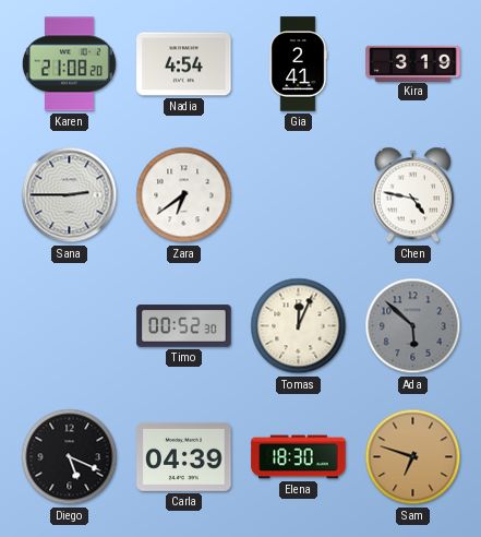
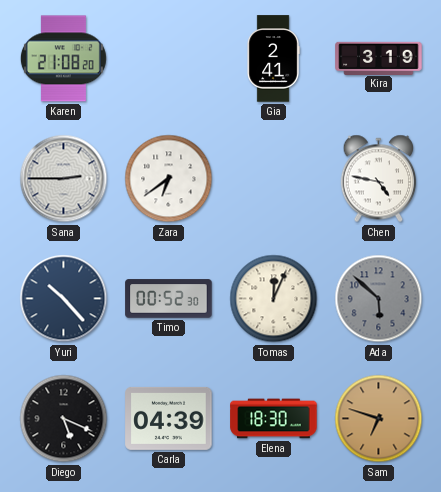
Nadia: 4:54 -> none (184, 64)
Yuri: none -> 10:23 (64, 299)
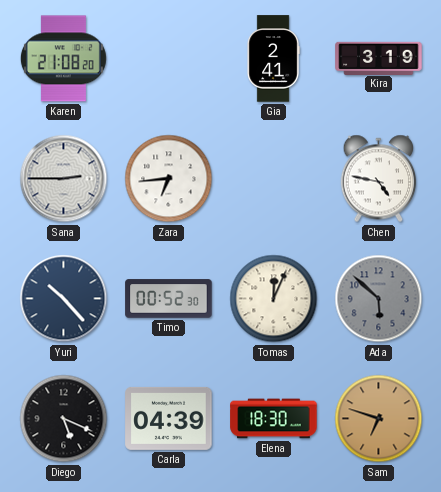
Zara: 6:39 -> 6:44 (169, 179)
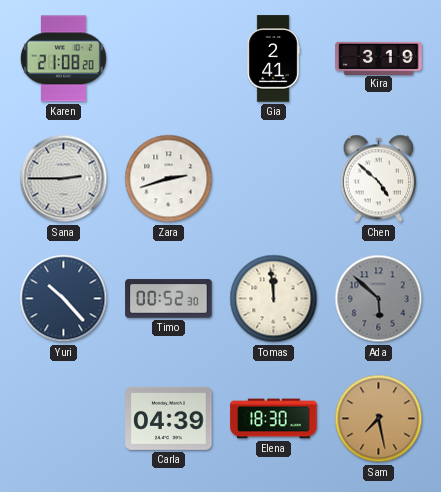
Zara: 6:44 -> 2:42 (169, 179)
Chen: 4:47 -> 4:52 (379, 179)
Tomas: 12:04 -> 11:59 (274, 299)
Diego: 5:19 -> none (64, 419)
Sam: 6:48 -> 7:28 (379, 419)
